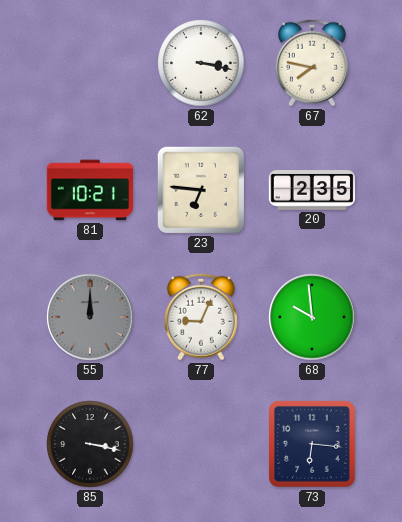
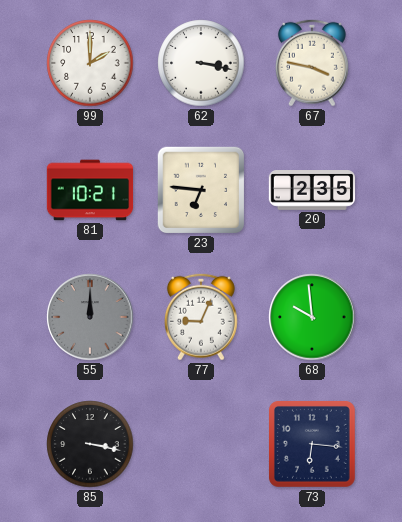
99: none -> 2:00 (90, 63)
67: 7:47 -> 3:47 (312, 63)
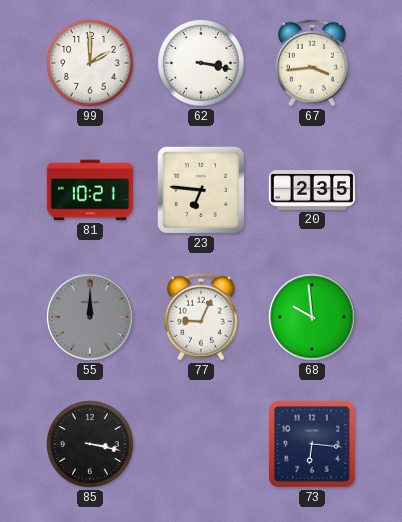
67: 3:47 -> 3:44 (312, 63)
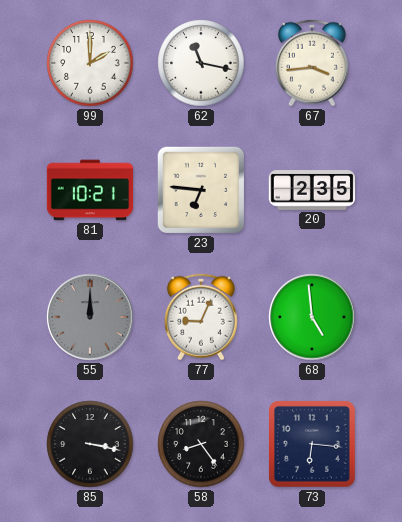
62: 3:17 -> 11:17 (201, 63)
68: 9:59 -> 4:59 (312, 317)
58: none -> 8:24 (201, 444)
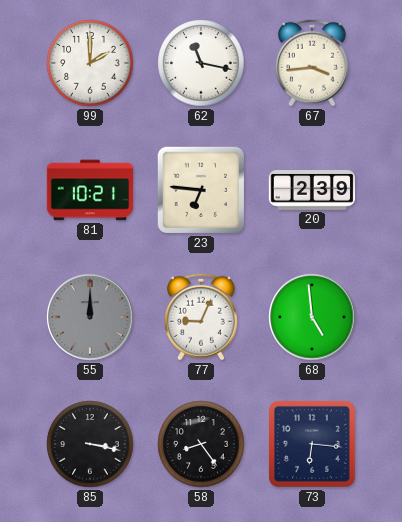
20: 2:35 -> 2:39 (312, 190)
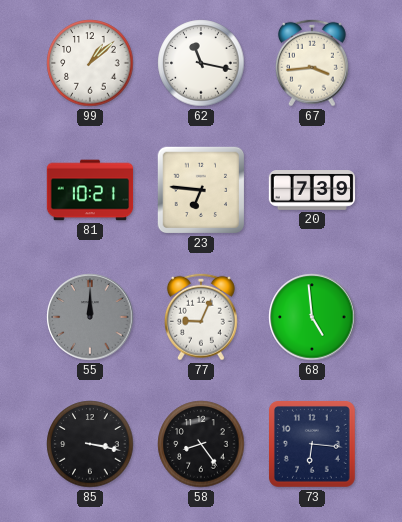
99: 2:00 -> 1:08 (90, 63)
20: 2:39 -> 7:39 (312, 190)
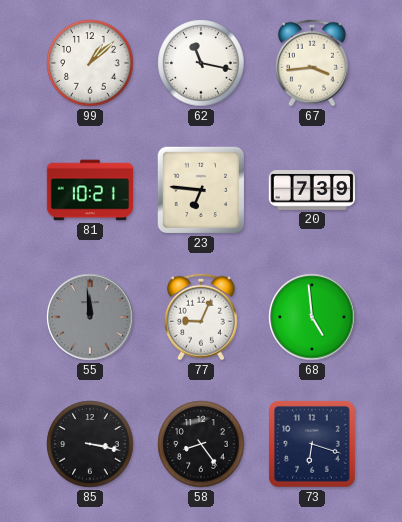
55: 12:00 -> 11:59 (90, 317)
73: 6:16 -> 6:18 (312, 444)
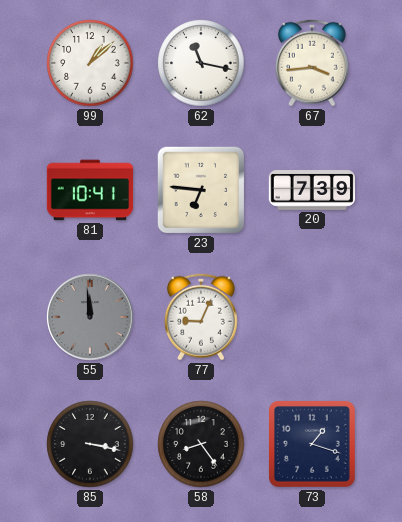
81: 10:21 -> 10:41 (90, 190)
68: 4:59 -> none (312, 317)
73: 6:18 -> 1:18 (312, 444)
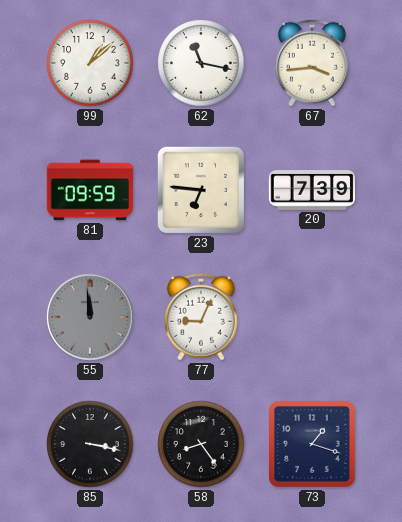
81: 10:41 -> 09:59 (90, 190)
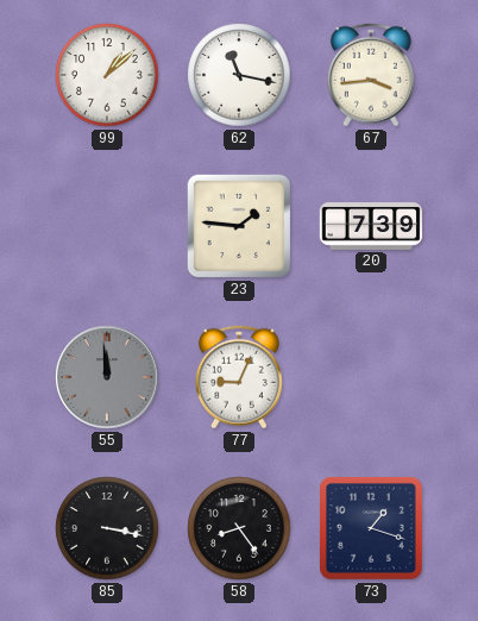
81: 09:59 -> none (90, 190)
23: 6:46 -> 1:46 (239, 226)
